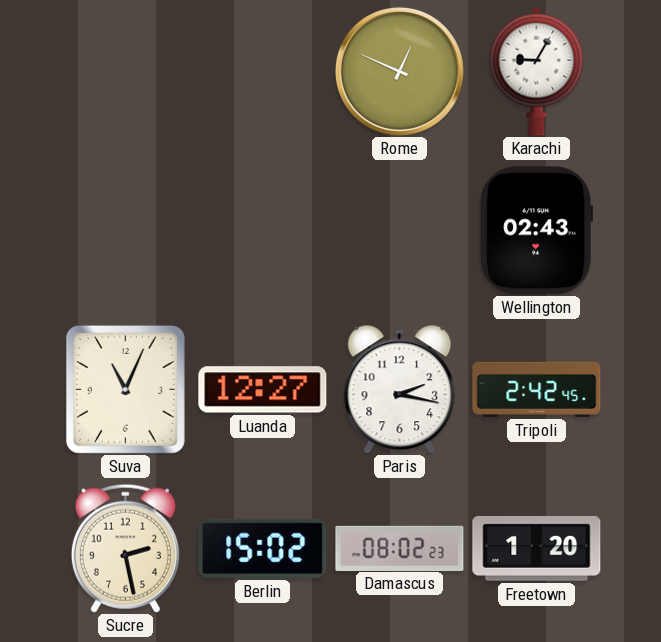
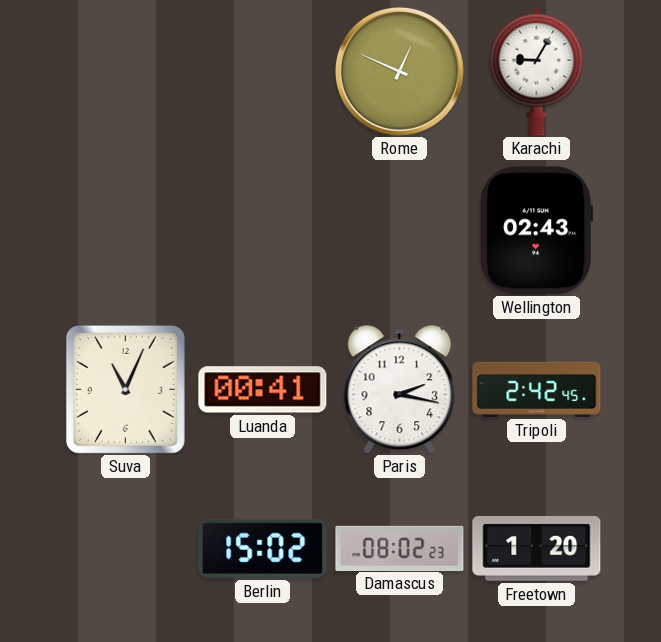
Luanda: 12:27 -> 00:41 (263, 390)
Sucre: 2:28 -> none (125, 548)
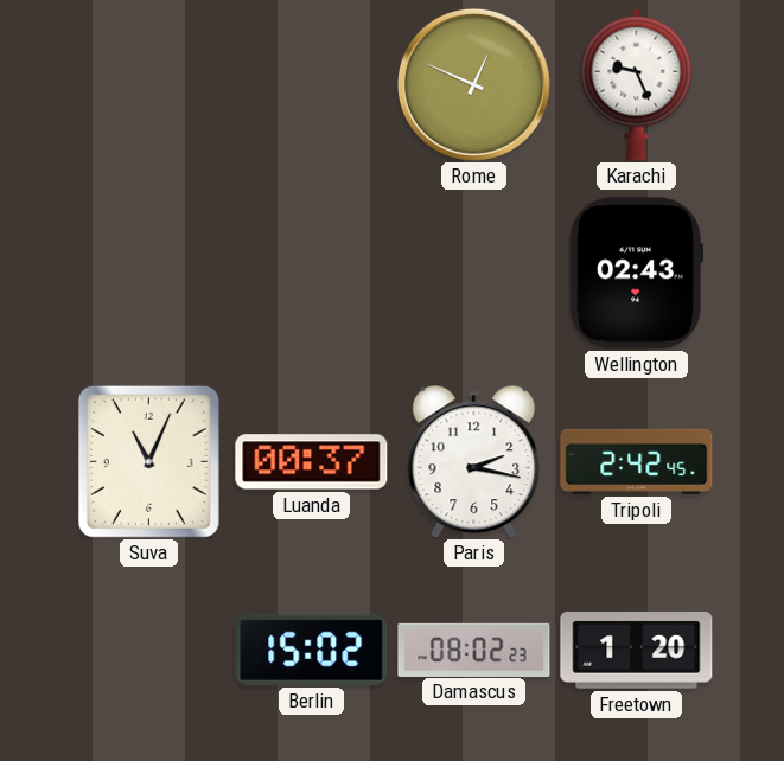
Karachi: 9:05 -> 9:26 (637, 84)
Luanda: 00:41 -> 00:37 (312, 462)
